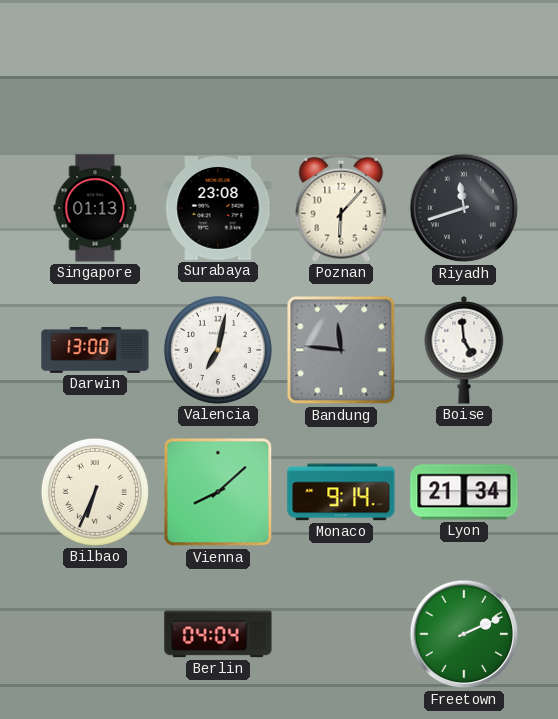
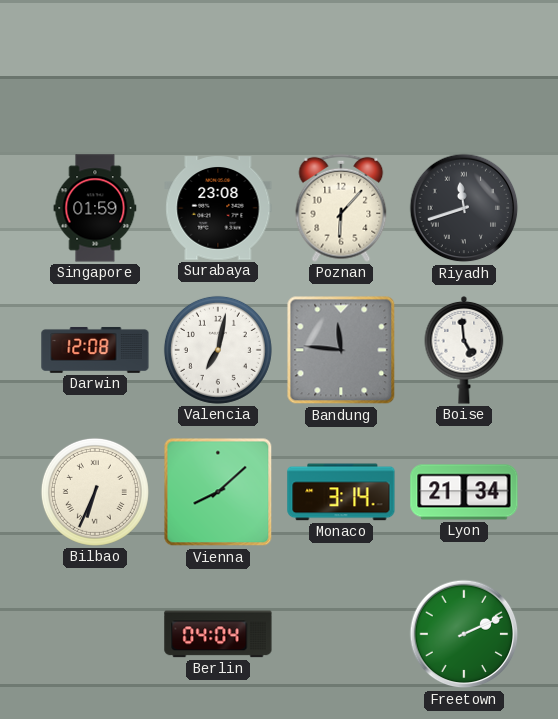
Singapore: 01:13 -> 01:59 (95, 208)
Darwin: 13:00 -> 12:08 (95, 350)
Monaco: 9:14 -> 3:14 (341, 492)
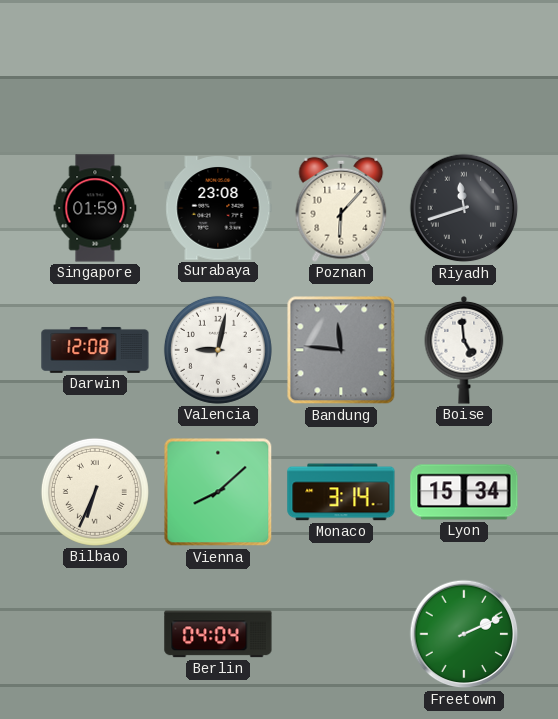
Valencia: 7:02 -> 9:02 (218, 350)
Lyon: 21:34 -> 15:34 (464, 492)
